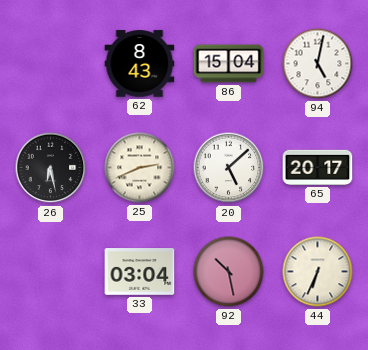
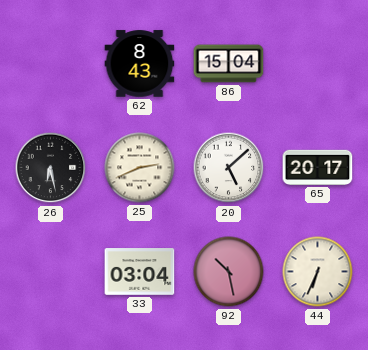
94: 5:02 -> none (318, 64)
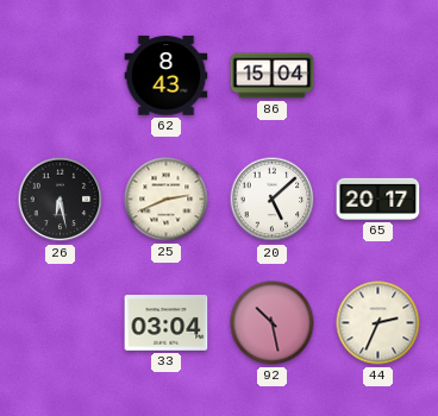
44: 6:34 -> 2:34 (378, 323)
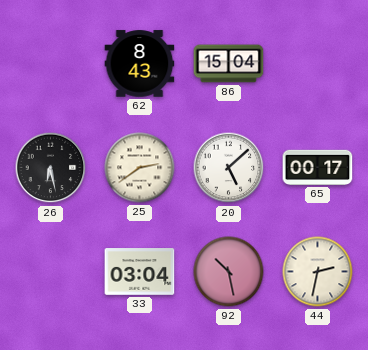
25: 2:41 -> 2:39 (140, 168)
65: 20:17 -> 00:17 (318, 167)
44: 2:34 -> 2:32 (318, 272)
